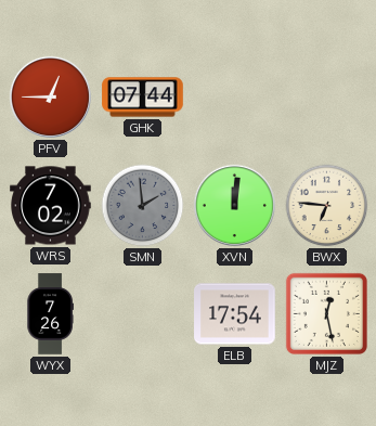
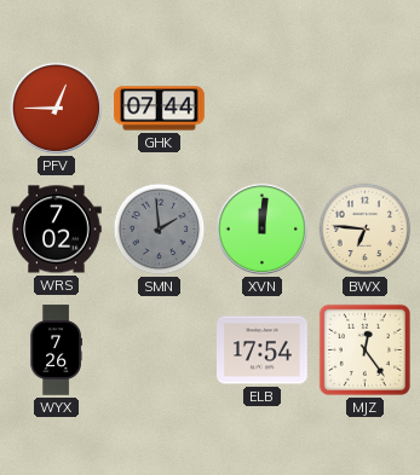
MJZ: 12:28 -> 12:24 (364, 349)
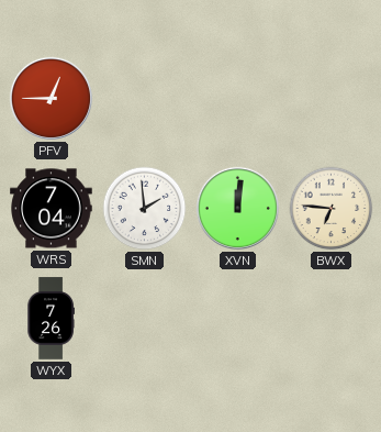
GHK: 07:44 -> none (160, 109)
WRS: 7:02 -> 7:04 (52, 209)
SMN dial: grey -> white (145, 209)
ELB: 17:54 -> none (263, 351)
MJZ: 12:24 -> none (364, 349)
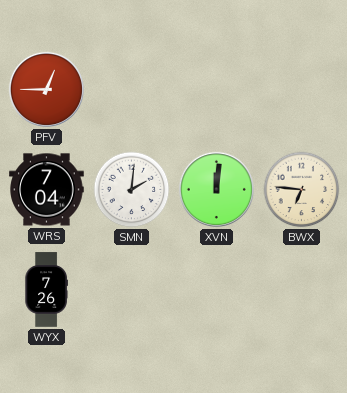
SMN: 1:59 -> 2:01 (132, 190)
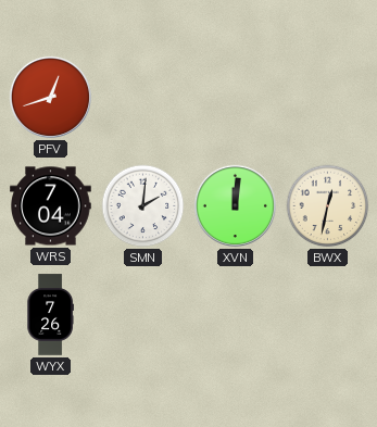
PFV: 12:45 -> 12:42 (50, 97)
BWX: 6:46 -> 12:32 (328, 206)
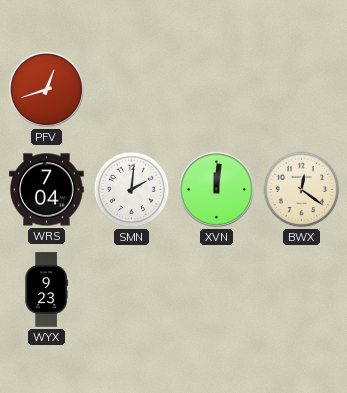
BWX: 12:32 -> 12:21 (302, 190)
WYX: 7:26 -> 9:23 (46, 290)
